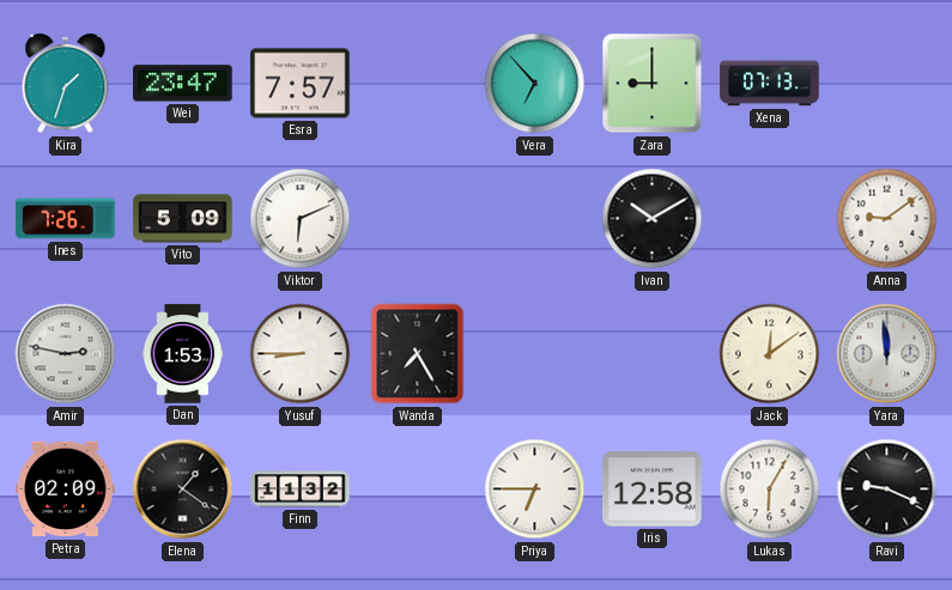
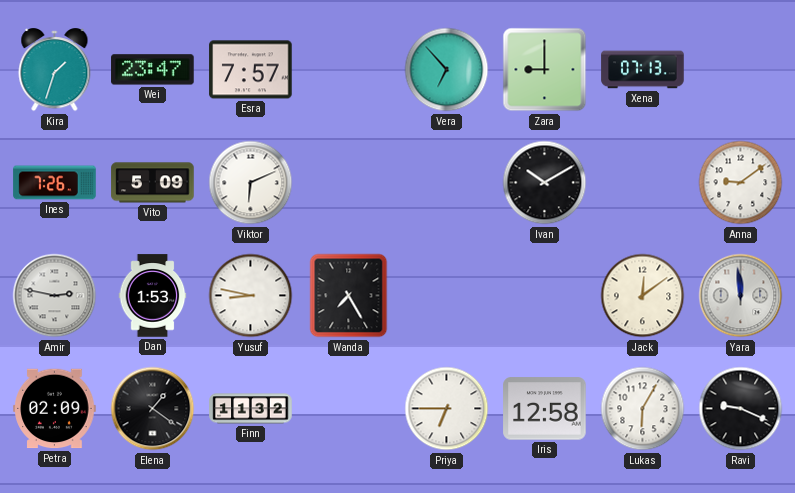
Yusuf: 8:45 -> 8:47 (251, 296)
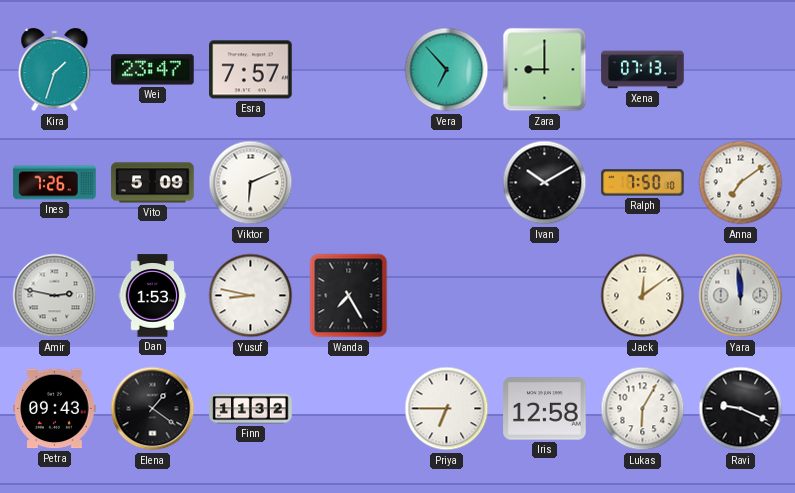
Ralph: none -> 7:50 (643, 183)
Anna: 9:09 -> 7:09 (741, 183)
Petra: 02:09 -> 09:43 (55, 409)
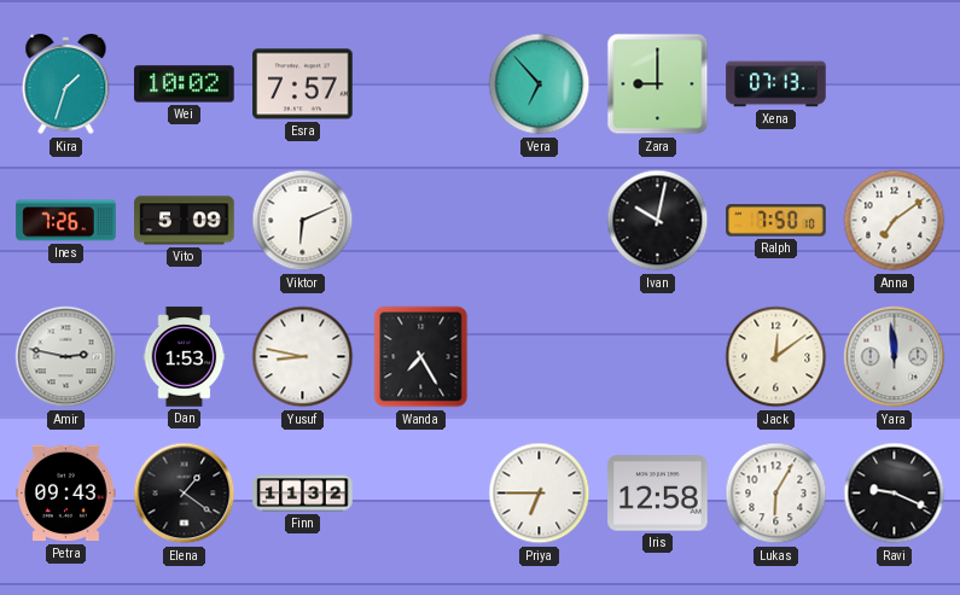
Wei: 23:47 -> 10:02 (185, 84)
Ivan: 10:10 -> 10:02 (658, 221)
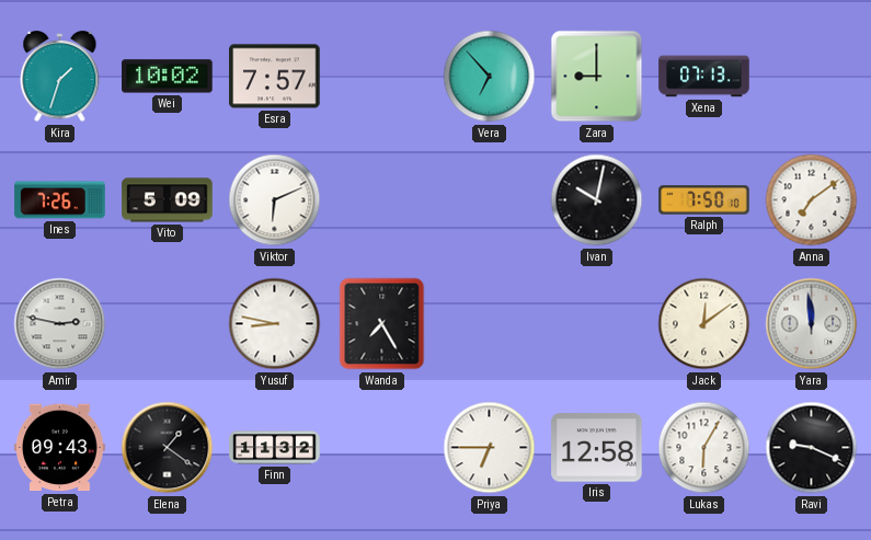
Dan: 1:53 -> none (185, 357)
